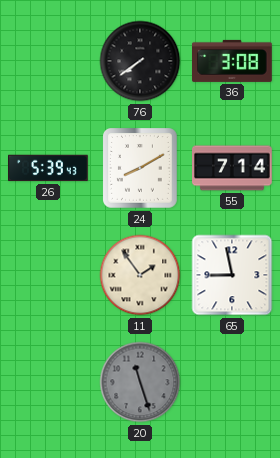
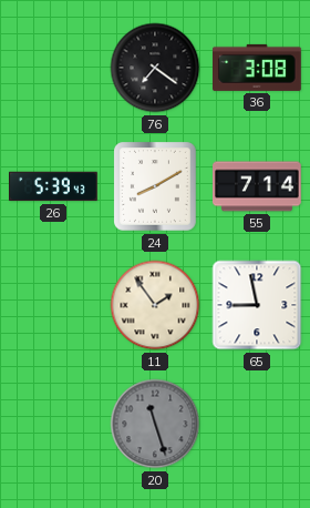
76: 7:39 -> 7:21 (155, 68)
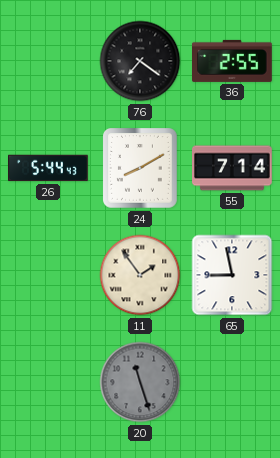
36: 3:08 -> 2:55 (233, 61)
26: 5:39 -> 5:44 (49, 168)
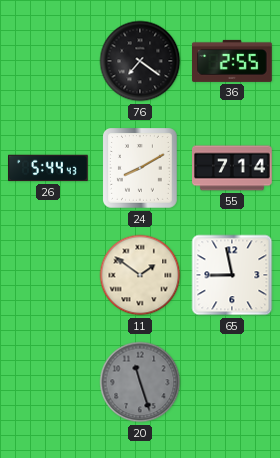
11: 1:54 -> 1:51 (140, 275)
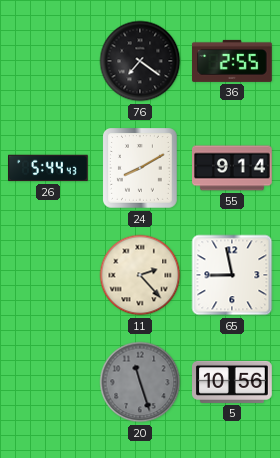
55: 7:14 -> 9:14 (233, 168)
11: 1:51 -> 2:23 (140, 275)
5: none -> 10:56 (233, 382)
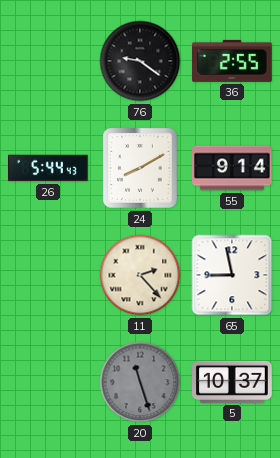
76: 7:21 -> 9:21 (140, 61)
5: 10:56 -> 10:37 (233, 382)
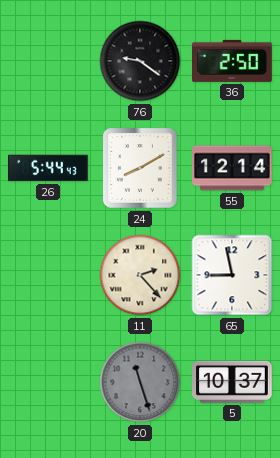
36: 2:55 -> 2:50 (233, 61)
55: 9:14 -> 12:14 (233, 168)
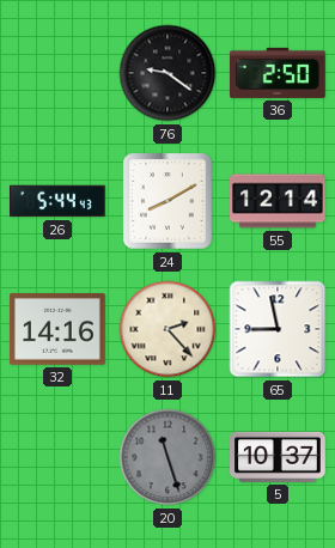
32: none -> 14:16 (59, 330)
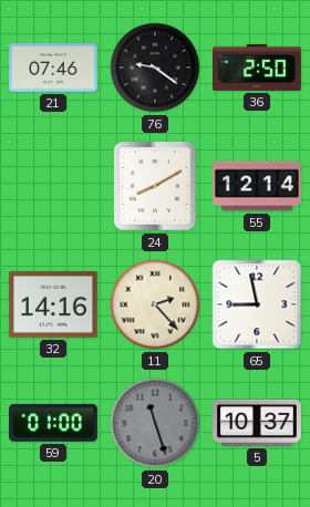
21: none -> 07:46 (54, 69)
26: 5:44 -> none (59, 201)
59: none -> 01:00 (54, 423)
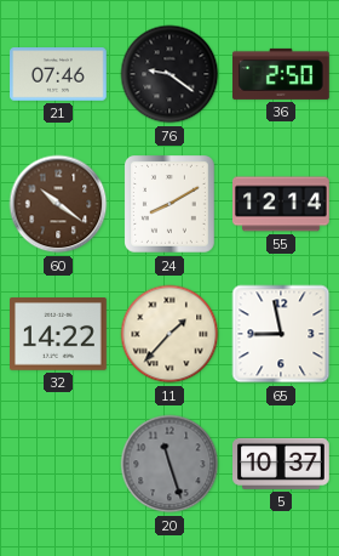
60: none -> 10:21 (58, 204)
32: 14:16 -> 14:22 (59, 335)
11: 2:23 -> 1:37 (169, 334)
59: 01:00 -> none (54, 423)
